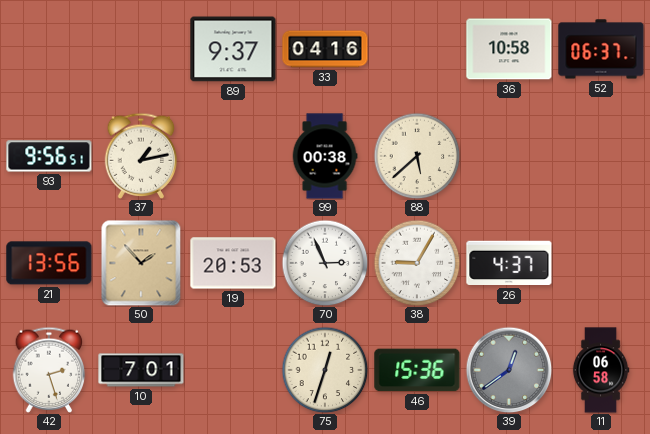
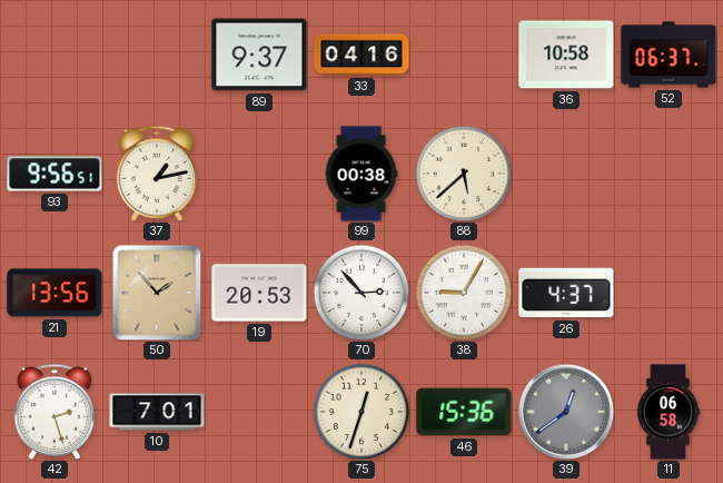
70: 2:56 -> 2:53 (361, 293)
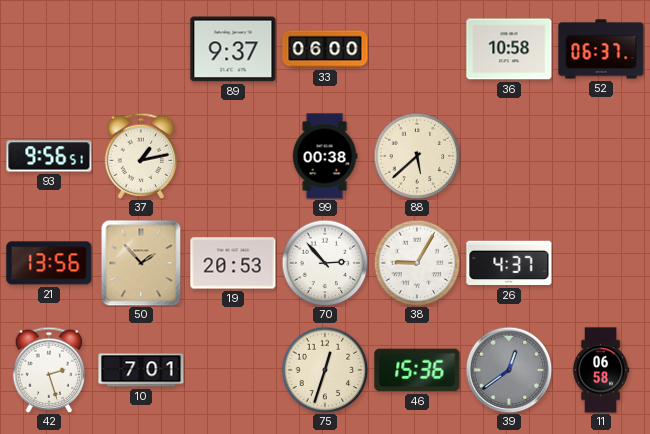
33: 04:16 -> 06:00 (325, 49)
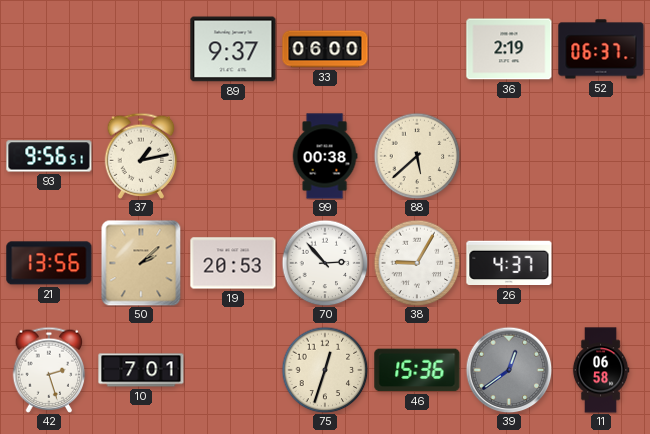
36: 10:58 -> 2:19 (509, 49)
50: 1:53 -> 2:08 (141, 263)
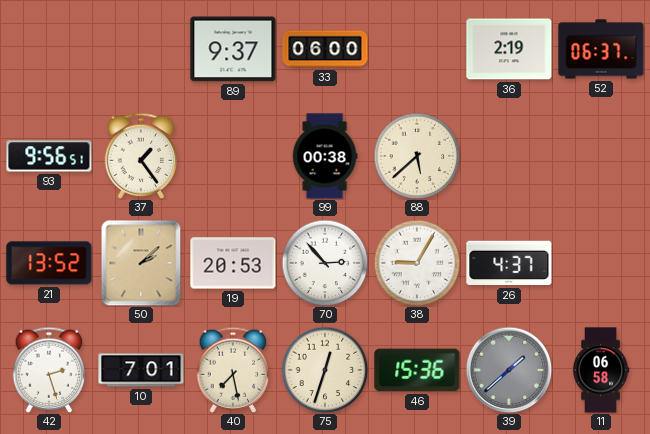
37: 1:13 -> 1:24 (141, 156)
21: 13:56 -> 13:52 (49, 263)
40: none -> 7:28 (233, 370)
39: 12:39 -> 1:38 (509, 370)
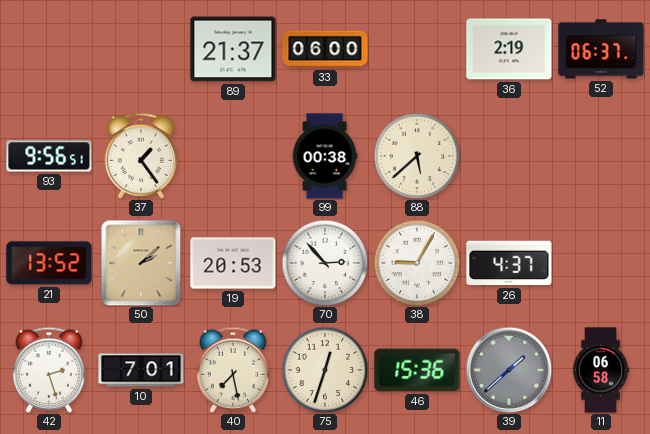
89: 9:37 -> 21:37 (233, 49)
